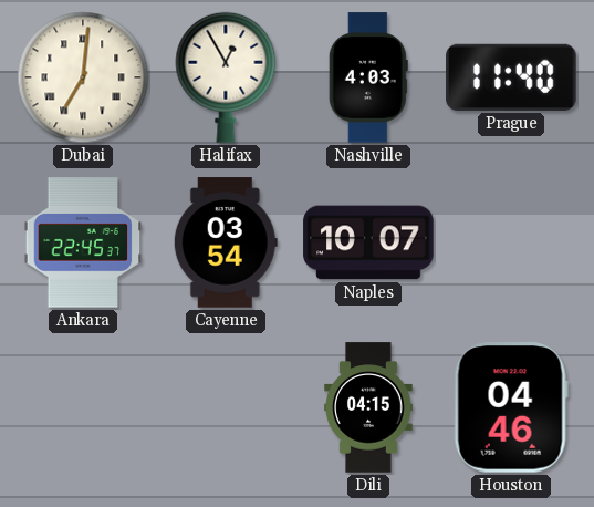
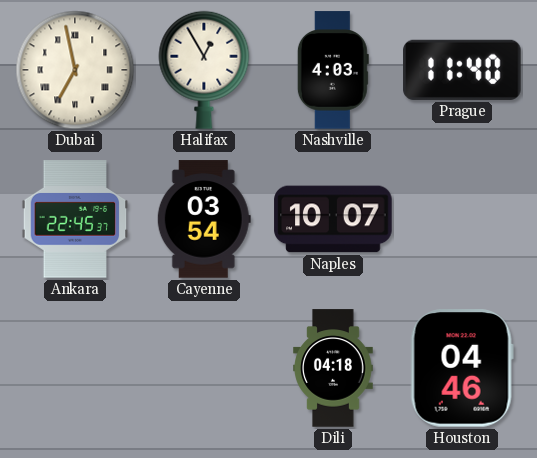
Dubai: 7:01 -> 6:58 (75, 70)
Dili: 04:15 -> 04:18 (333, 368)
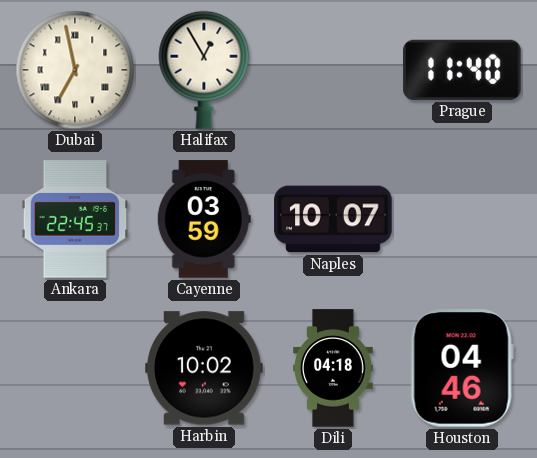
Nashville: 4:03 -> none (333, 70)
Cayenne: 03:54 -> 03:59 (204, 219)
Harbin: none -> 10:02 (204, 368)
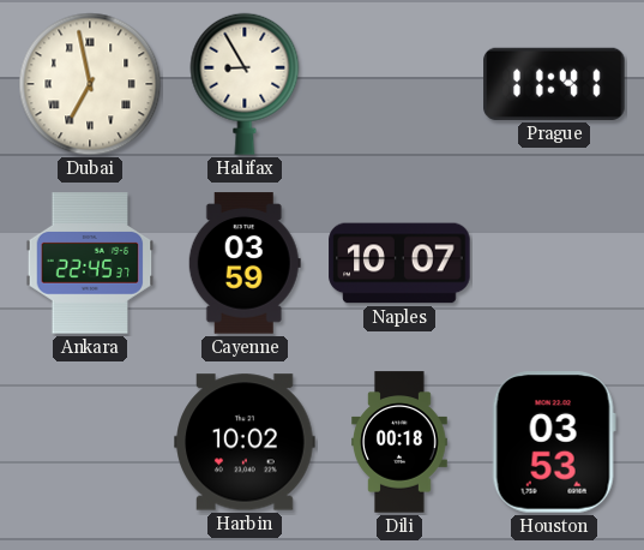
Halifax: 12:55 -> 8:55 (245, 84)
Prague: 11:40 -> 11:41 (554, 84)
Dili: 04:18 -> 00:18 (399, 442)
Houston: 04:46 -> 03:53 (554, 442)
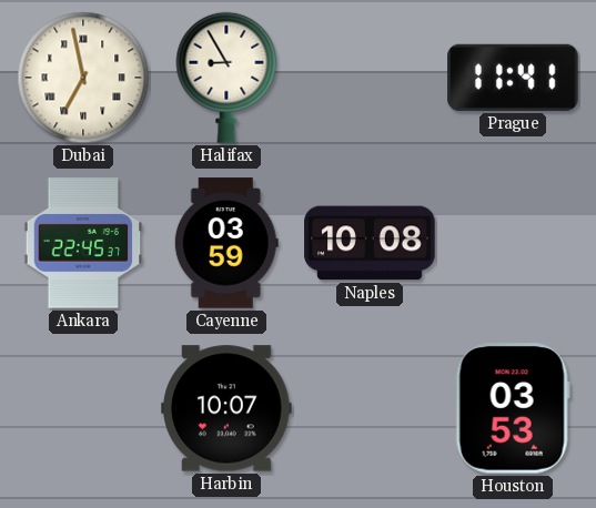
Naples: 10:07 -> 10:08 (370, 243)
Harbin: 10:02 -> 10:07 (226, 408)
Dili: 00:18 -> none (399, 442)
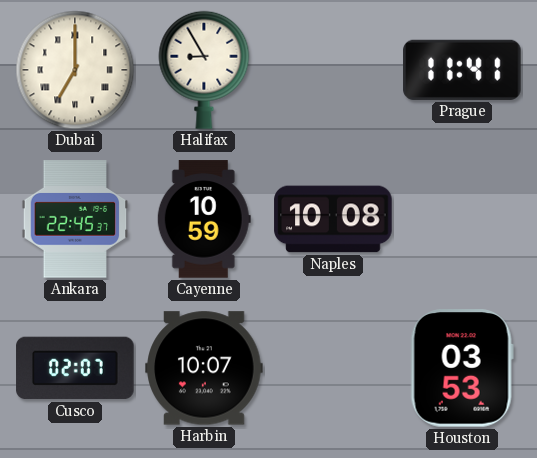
Dubai: 6:58 -> 7:00 (75, 70)
Cayenne: 03:59 -> 10:59 (204, 219)
Cusco: none -> 02:07 (75, 368)
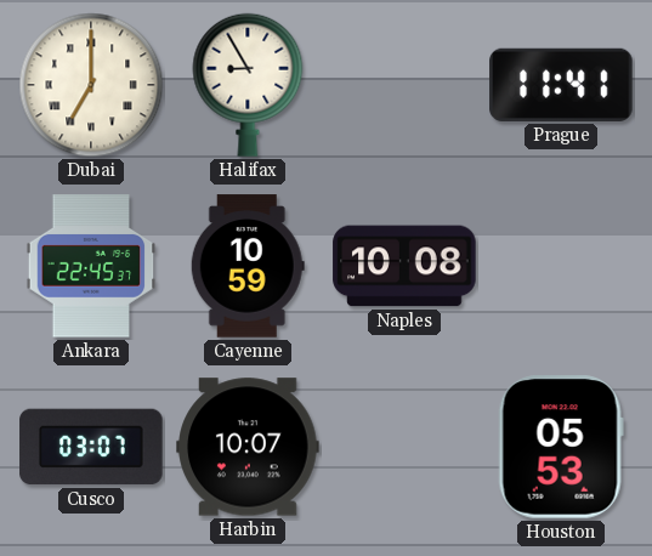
Cusco: 02:07 -> 03:07 (91, 447)
Houston: 03:53 -> 05:53 (561, 447)
